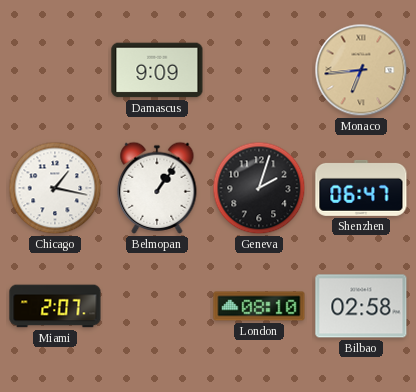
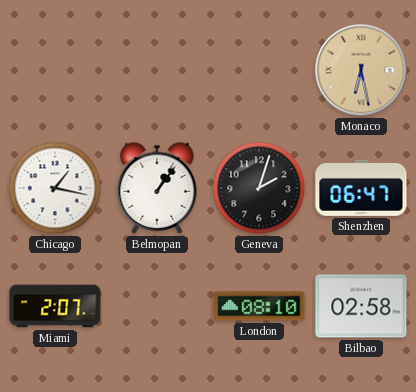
Damascus: 9:09 -> none (157, 70)
Monaco: 6:44 -> 6:28 (361, 70)
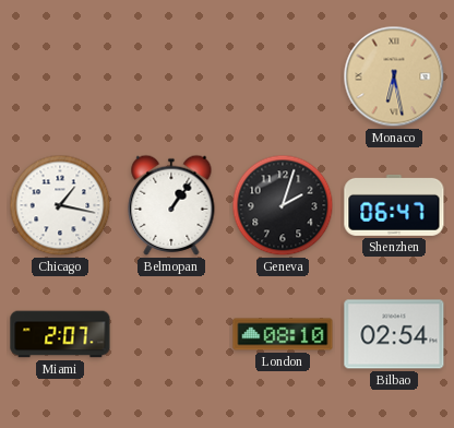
Bilbao: 02:58 -> 02:54 (394, 334)
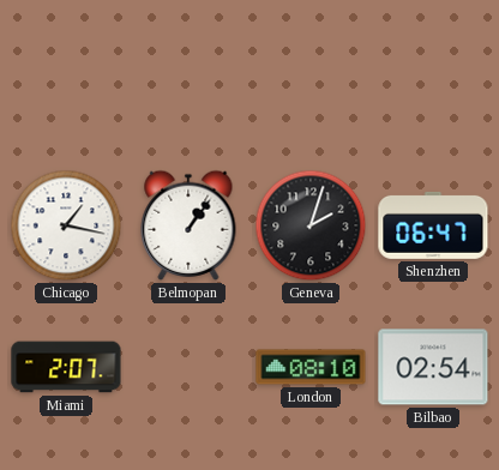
Monaco: 6:28 -> none (394, 76)
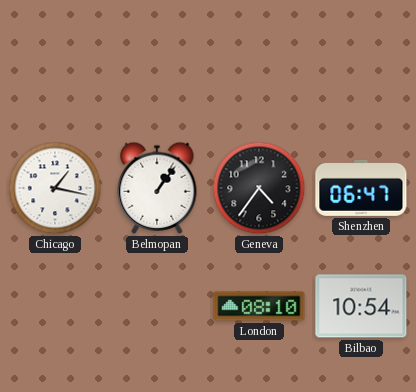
Geneva: 2:03 -> 4:36 (259, 188)
Miami: 2:07 -> none (66, 367)
Bilbao: 02:54 -> 10:54 (361, 306)
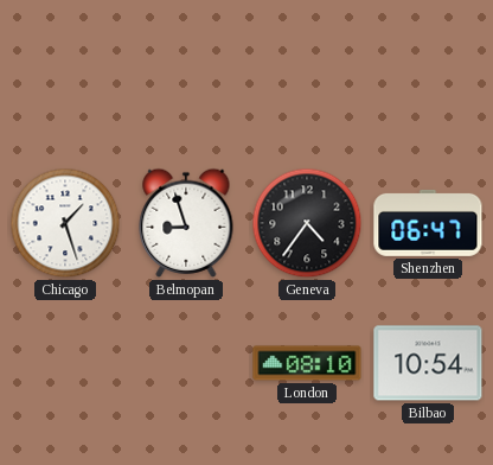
Chicago: 1:17 -> 1:27 (65, 223)
Belmopan: 1:06 -> 8:57 (186, 223)
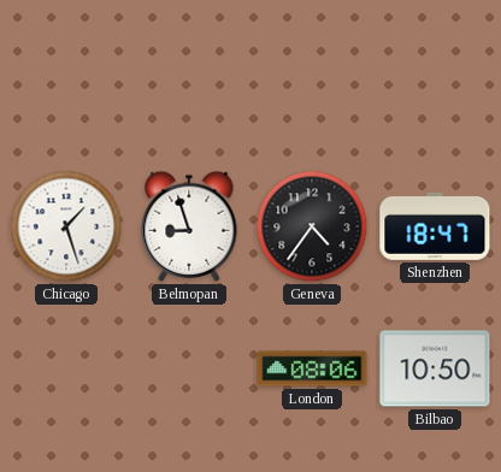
Shenzhen: 06:47 -> 18:47 (435, 226)
London: 08:10 -> 08:06 (312, 368)
Bilbao: 10:54 -> 10:50 (435, 368)
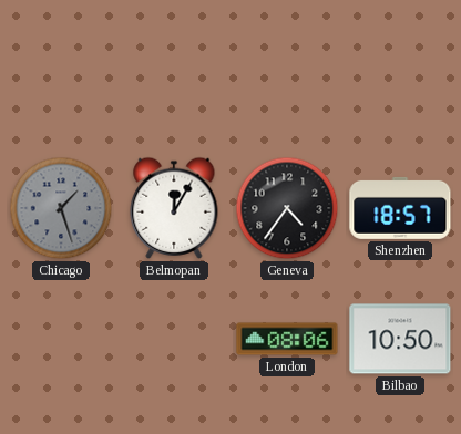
Chicago dial: white -> grey (61, 208)
Belmopan: 8:57 -> 12:05 (174, 208)
Shenzhen: 18:47 -> 18:57 (400, 208)
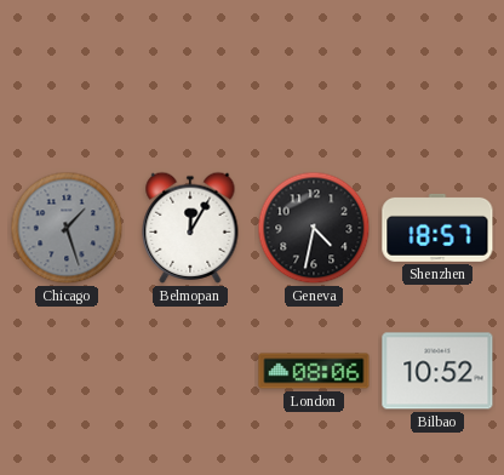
Geneva: 4:36 -> 4:32 (314, 228)
Bilbao: 10:50 -> 10:52 (437, 371)
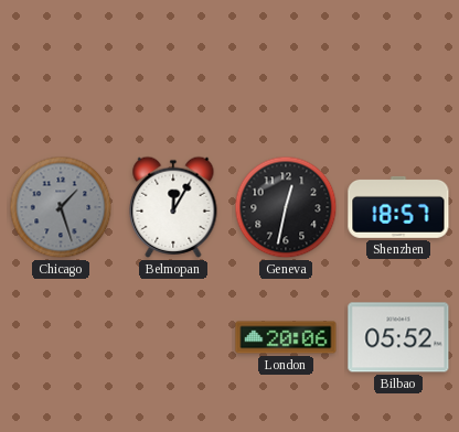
Geneva: 4:32 -> 12:32 (286, 207)
London: 08:06 -> 20:06 (286, 337)
Bilbao: 10:52 -> 05:52 (398, 337)
